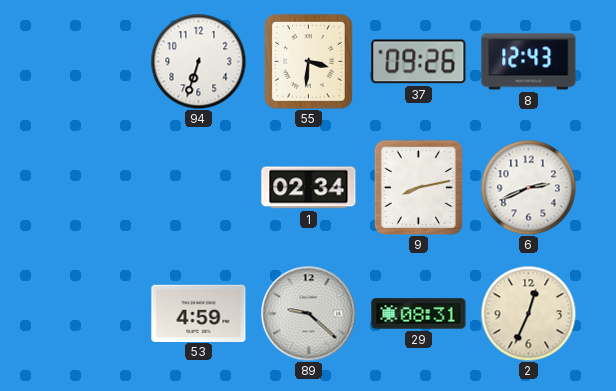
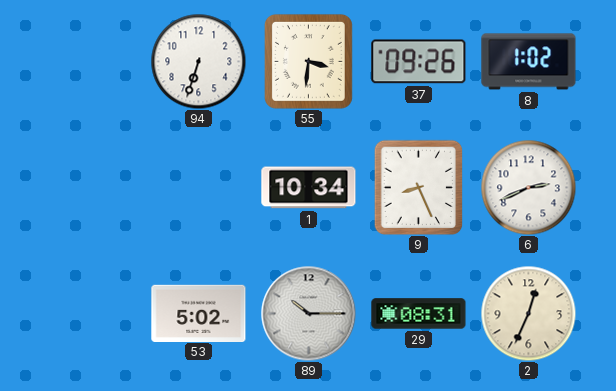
8: 12:43 -> 1:02 (529, 62)
1: 02:34 -> 10:34 (309, 188)
9: 8:13 -> 8:26 (419, 187)
53: 4:59 -> 5:02 (199, 313)
89: 9:22 -> 10:15 (308, 313)
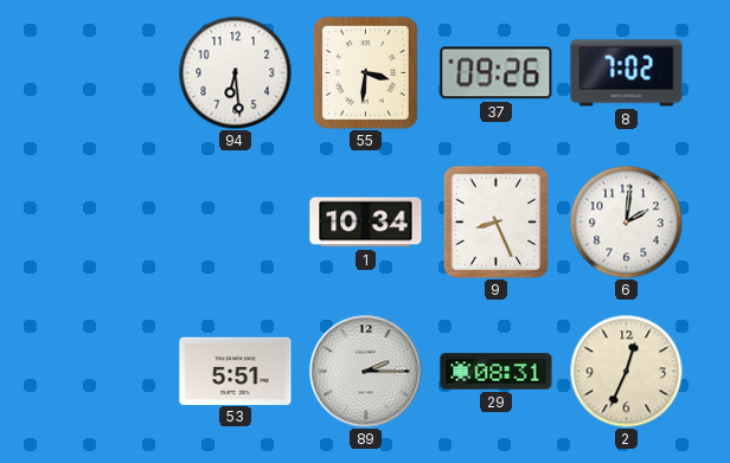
94: 6:33 -> 6:29 (235, 72)
8: 1:02 -> 7:02 (627, 73)
6: 2:41 -> 2:01 (626, 221)
53: 5:02 -> 5:51 (236, 371)
89: 10:15 -> 2:15 (365, 371)
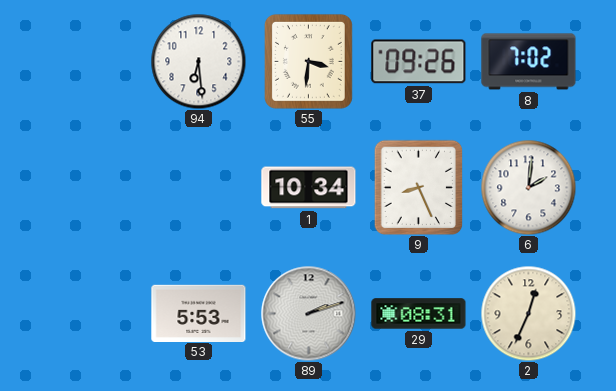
53: 5:51 -> 5:53 (199, 313)
89: 2:15 -> 2:12 (308, 313)
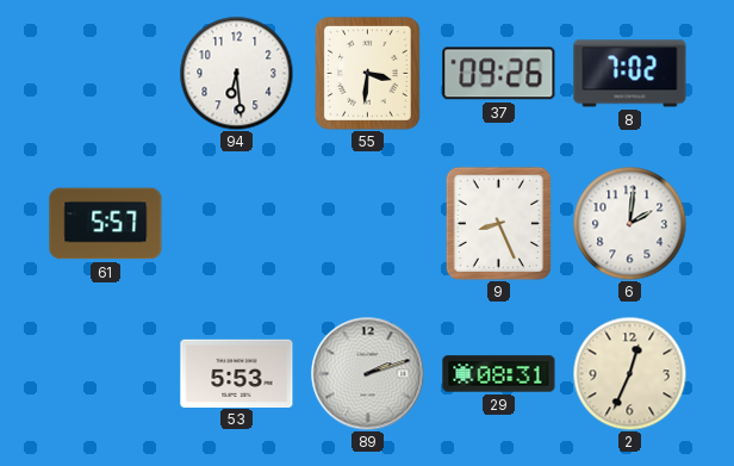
61: none -> 5:57 (106, 224)
1: 10:34 -> none (309, 188)
